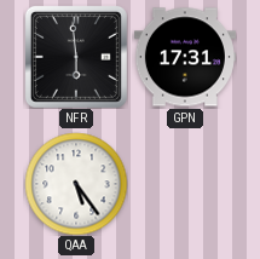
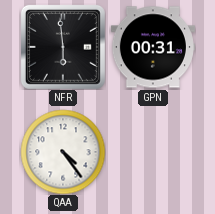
GPN: 17:31 -> 00:31 (153, 47)
QAA: 5:24 -> 4:24 (63, 152)
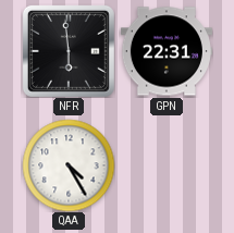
GPN: 00:31 -> 22:31 (167, 51)
QAA: 4:24 -> 4:25 (69, 165)
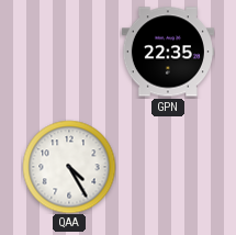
NFR: 5:59 -> none (69, 51)
GPN: 22:31 -> 22:35 (168, 52)
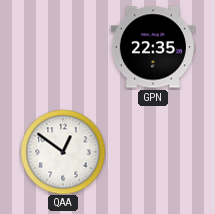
QAA: 4:25 -> 12:51 (63, 152)
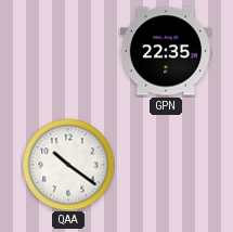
QAA: 12:51 -> 10:21 (68, 165)
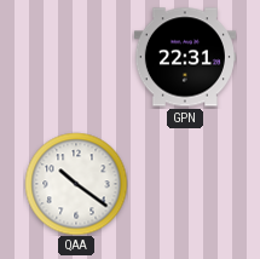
GPN: 22:35 -> 22:31 (185, 57)
